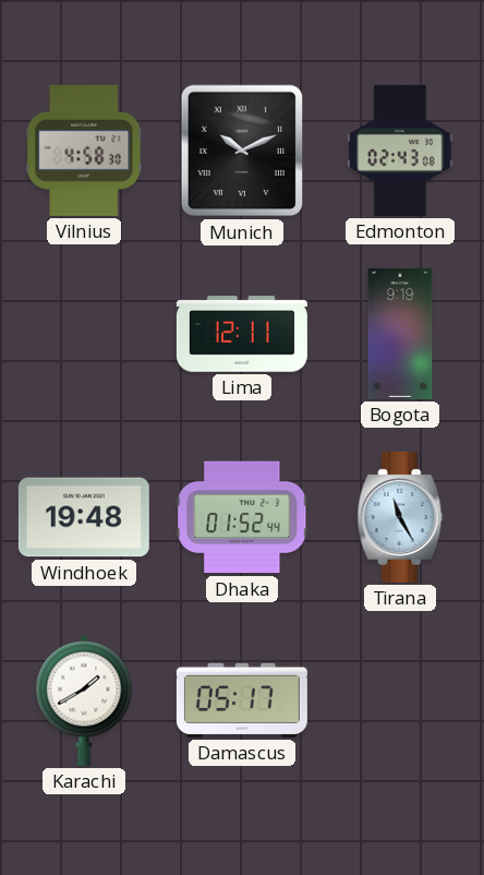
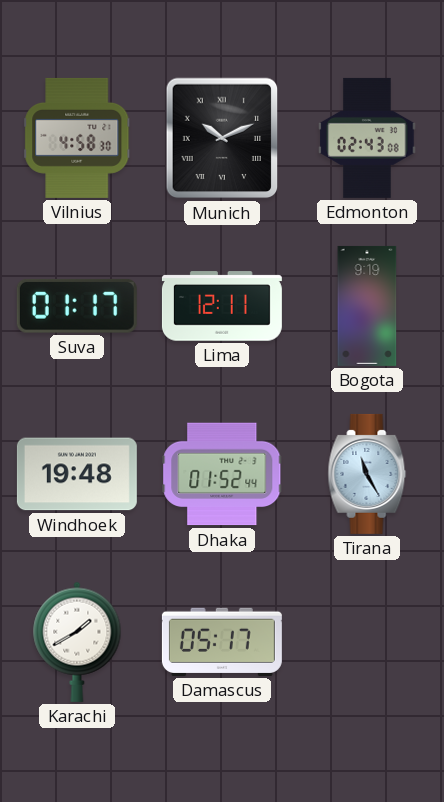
Suva: none -> 01:17 (77, 306)
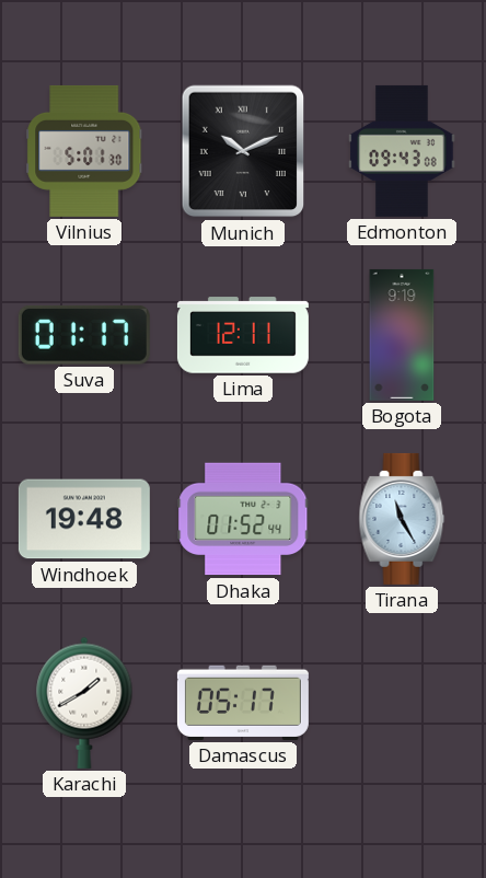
Vilnius: 4:58 -> 5:01 (84, 151)
Edmonton: 02:43 -> 09:43 (402, 151)
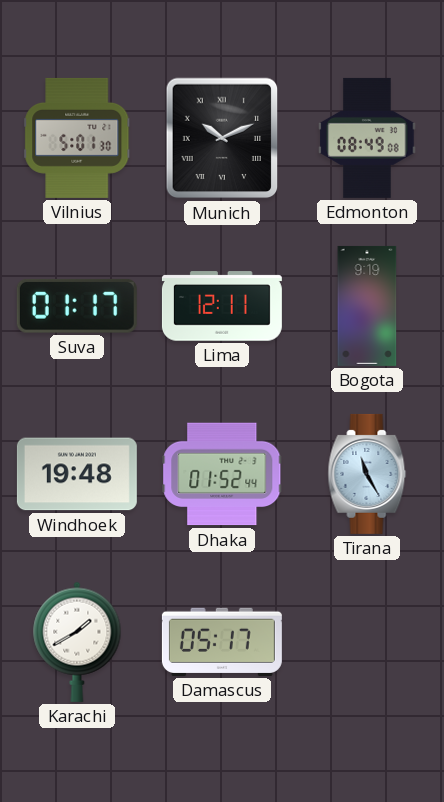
Edmonton: 09:43 -> 08:49 (367, 138)
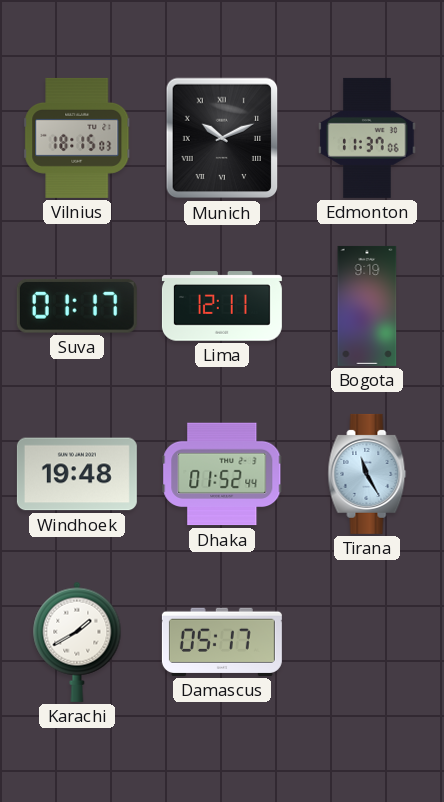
Vilnius: 5:01 -> 18:15 (77, 138)
Edmonton: 08:49 -> 11:37 (367, 138)
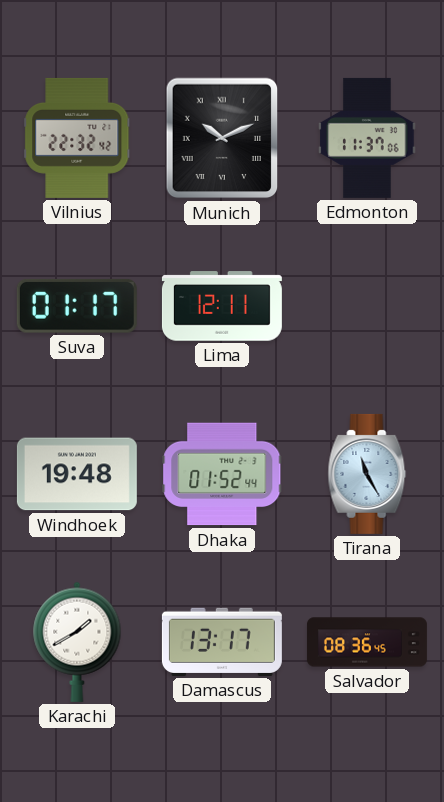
Vilnius: 18:15 -> 22:32 (77, 138)
Bogota: 9:19 -> none (367, 306)
Damascus: 05:17 -> 13:17 (222, 642)
Salvador: none -> 08:36 (367, 642)
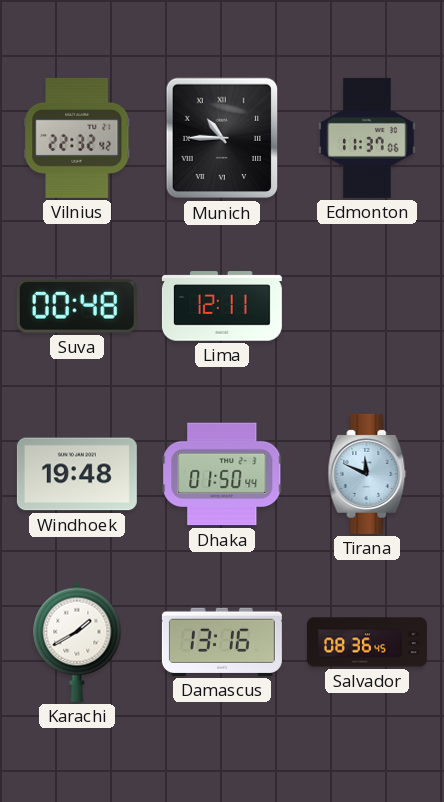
Munich: 10:11 -> 10:45 (222, 138)
Suva: 01:17 -> 00:48 (77, 306)
Dhaka: 01:52 -> 01:50 (222, 474)
Tirana: 11:25 -> 11:49 (367, 474)
Damascus: 13:17 -> 13:16 (222, 642)
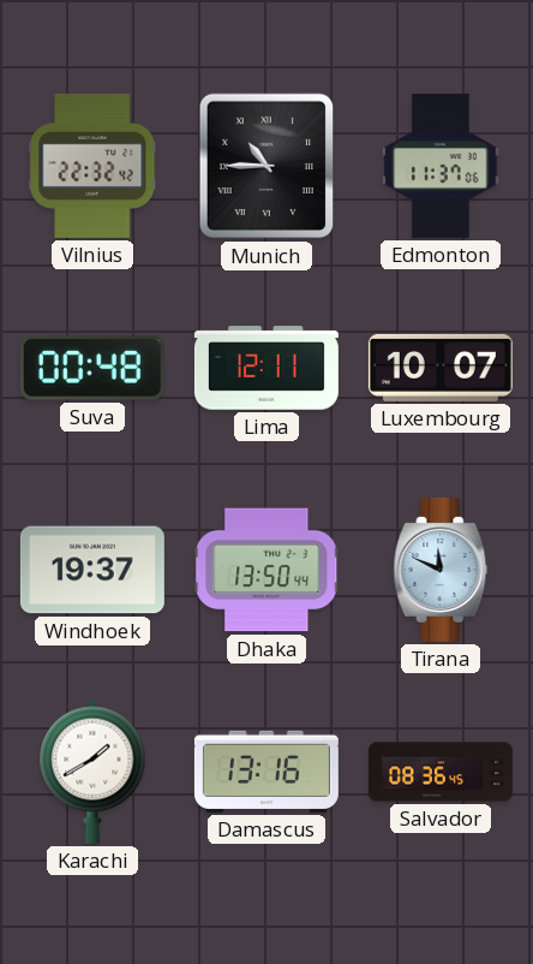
Luxembourg: none -> 10:07 (441, 368)
Windhoek: 19:48 -> 19:37 (92, 570)
Dhaka: 01:50 -> 13:50 (266, 570)
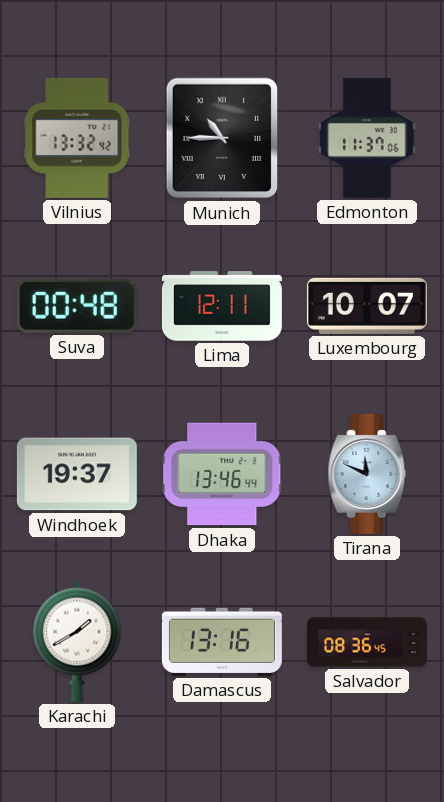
Vilnius: 22:32 -> 13:32 (77, 138)
Dhaka: 13:50 -> 13:46 (222, 474)
